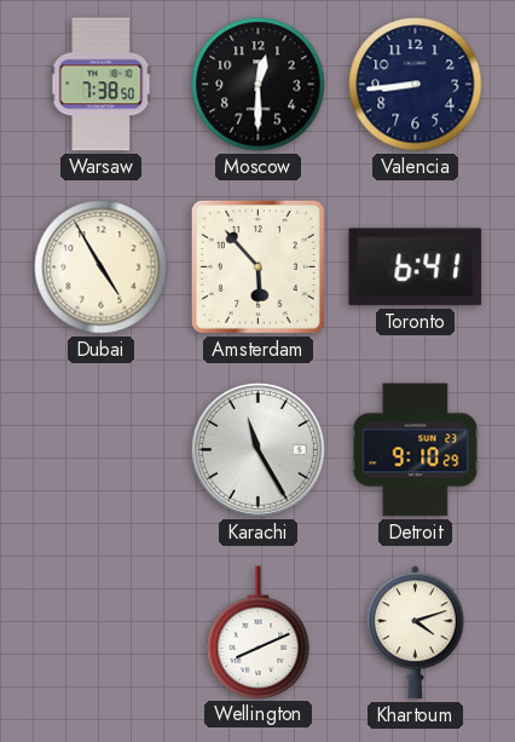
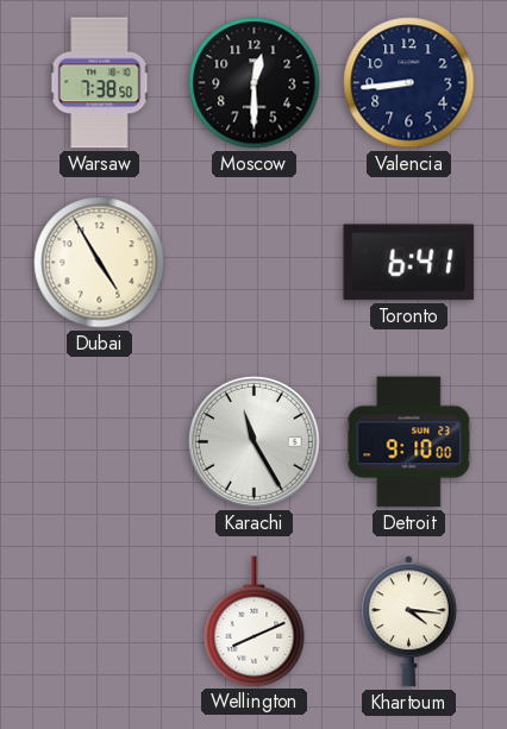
Amsterdam: 5:53 -> none (257, 266)
Detroit: 9:10:29 -> 9:10:00 (409, 442)
Khartoum: 4:12 -> 4:16 (408, 622)
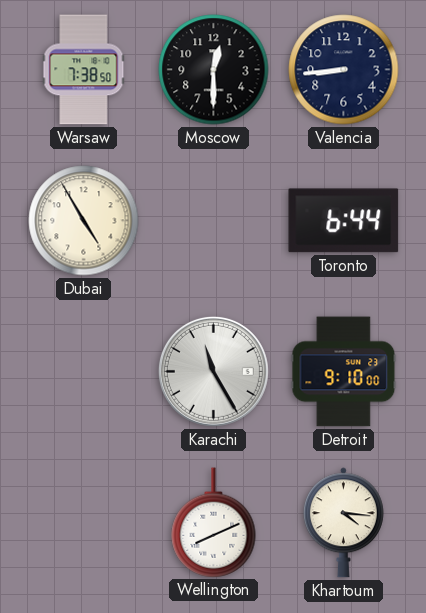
Toronto: 6:41 -> 6:44 (344, 221)
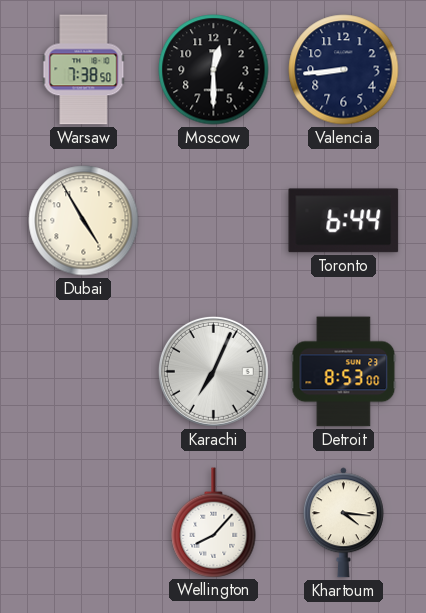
Karachi: 11:25 -> 7:04 (213, 371)
Detroit: 9:10 -> 8:53 (344, 372)
Wellington: 8:11 -> 8:07 (214, 522)
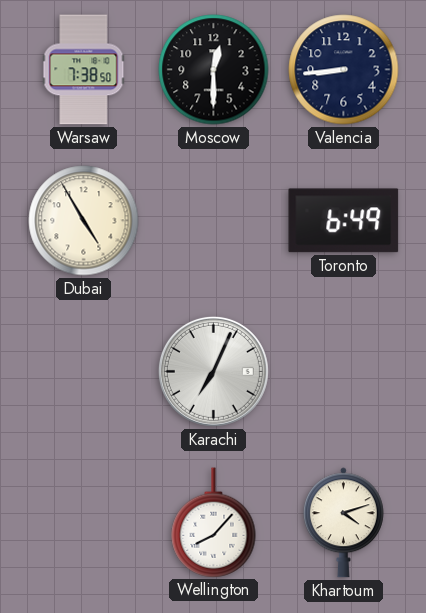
Toronto: 6:44 -> 6:49 (344, 221)
Detroit: 8:53 -> none (344, 372)
Khartoum: 4:16 -> 4:12 (343, 523)
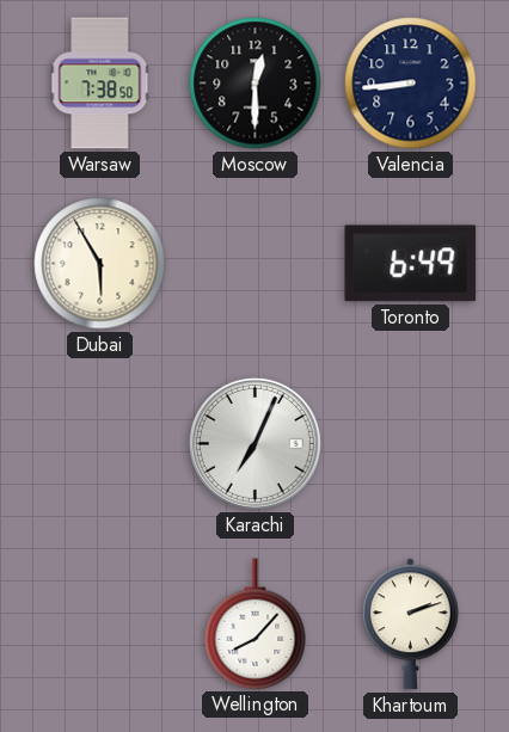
Dubai: 4:55 -> 5:55 (100, 264)
Khartoum: 4:12 -> 2:12 (410, 625)
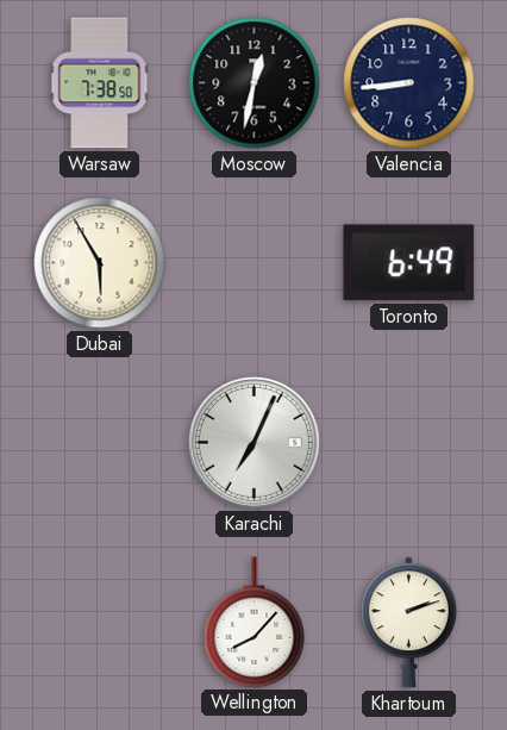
Moscow: 12:30 -> 12:32 (255, 83)
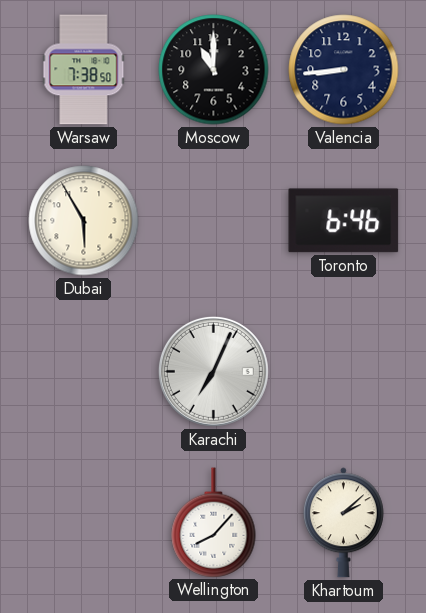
Moscow: 12:32 -> 11:00 (214, 70)
Toronto: 6:49 -> 6:46 (344, 221)
Khartoum: 2:12 -> 2:08 (343, 523)
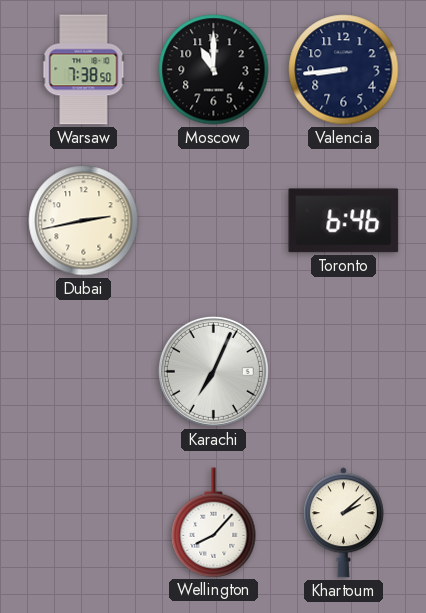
Dubai: 5:55 -> 2:43 (84, 221)
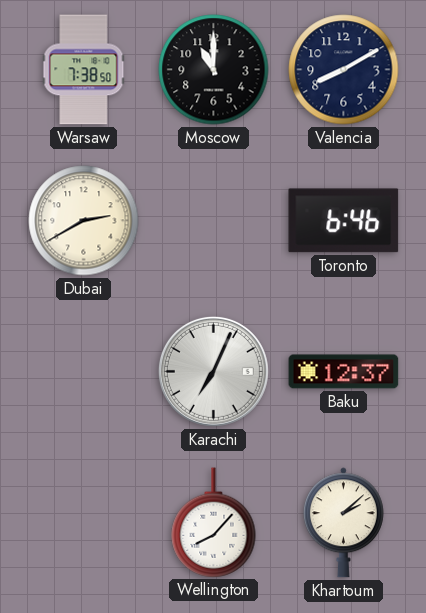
Valencia: 8:44 -> 8:10 (344, 70)
Dubai: 2:43 -> 2:40 (84, 221)
Baku: none -> 12:37 (344, 372)
